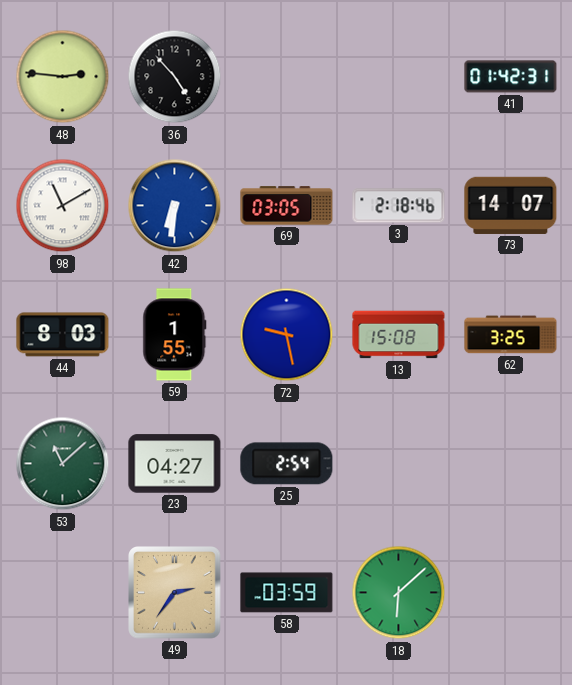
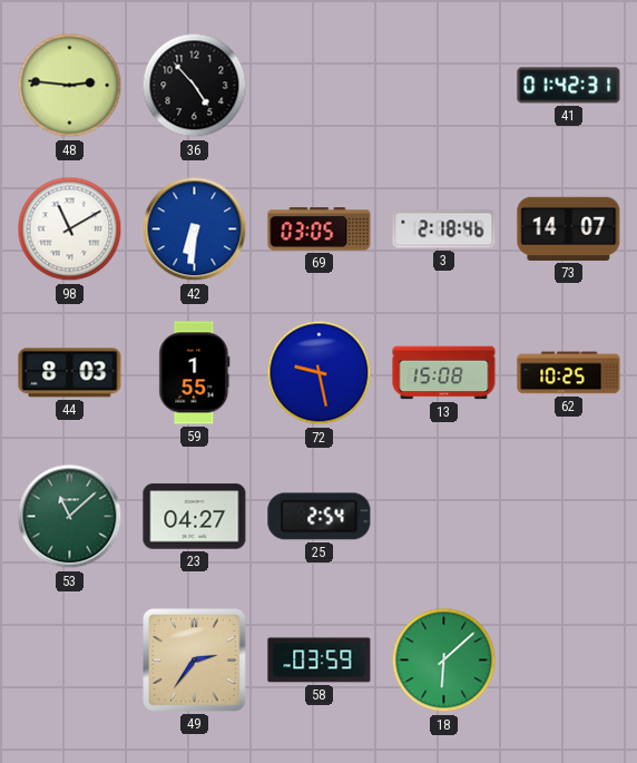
62: 3:25 -> 10:25 (569, 373)
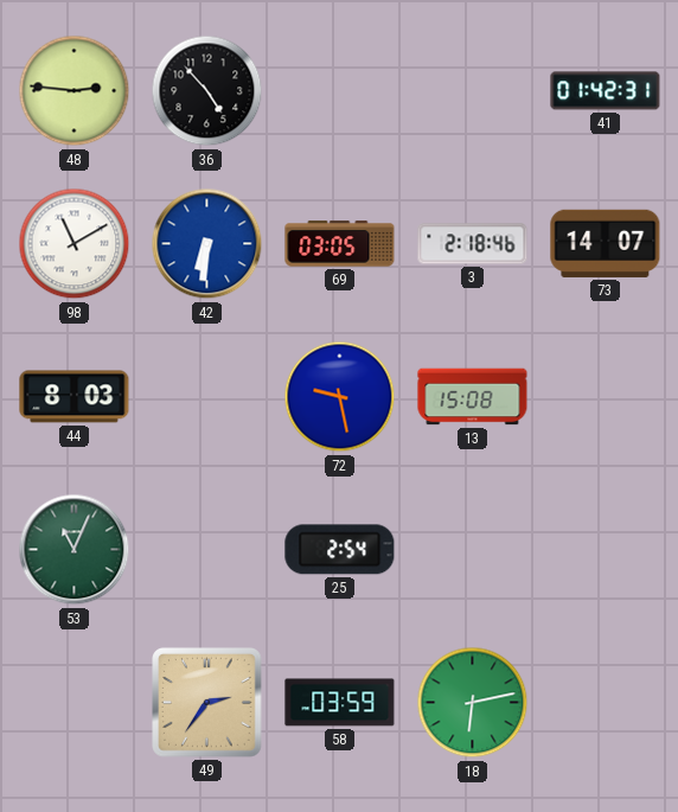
59: 1:55 -> none (195, 373)
62: 10:25 -> none (569, 373)
53: 11:08 -> 11:04 (75, 550)
23: 04:27 -> none (195, 517)
18: 6:08 -> 6:13 (473, 703)
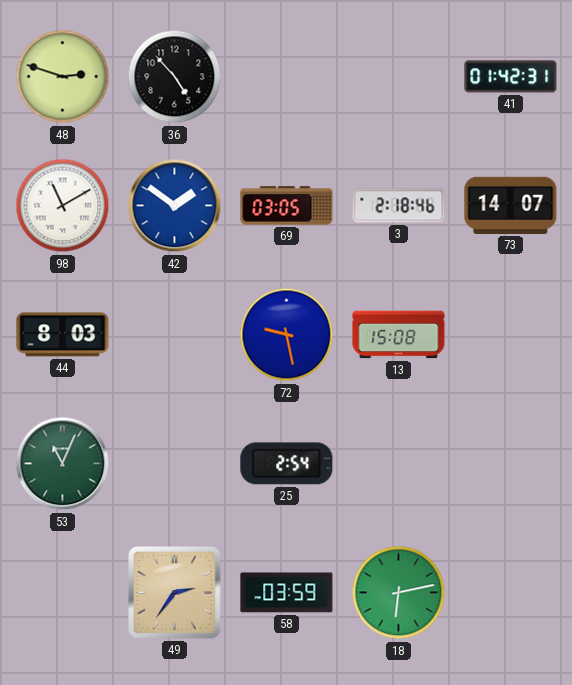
48: 2:46 -> 2:48 (63, 77)
42: 6:31 -> 1:51 (175, 206)
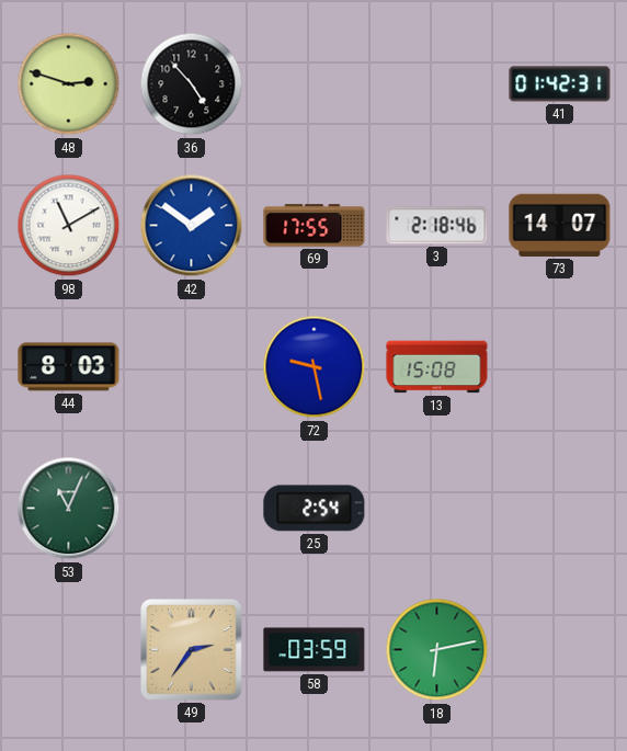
69: 03:05 -> 17:55 (315, 226)
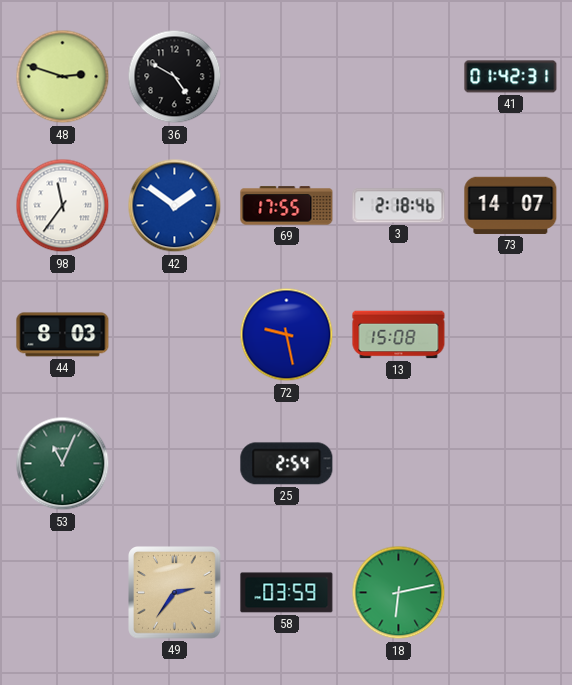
36: 4:53 -> 4:50 (175, 77)
98: 11:10 -> 11:36 (63, 206)
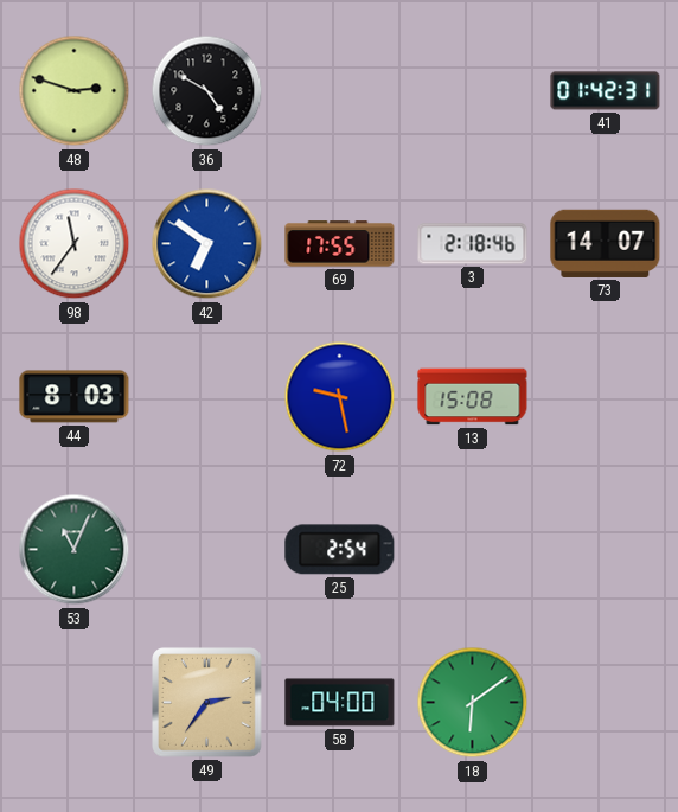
42: 1:51 -> 6:51 (207, 244)
58: 03:59 -> 04:00 (340, 703)
18: 6:13 -> 6:09 (473, 703)
